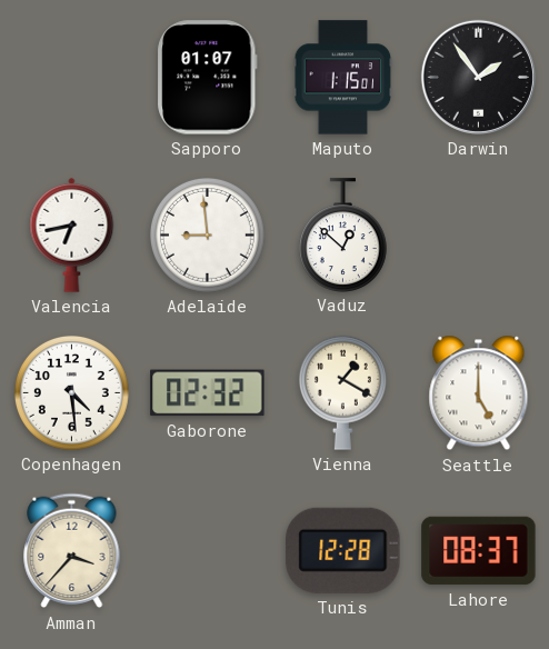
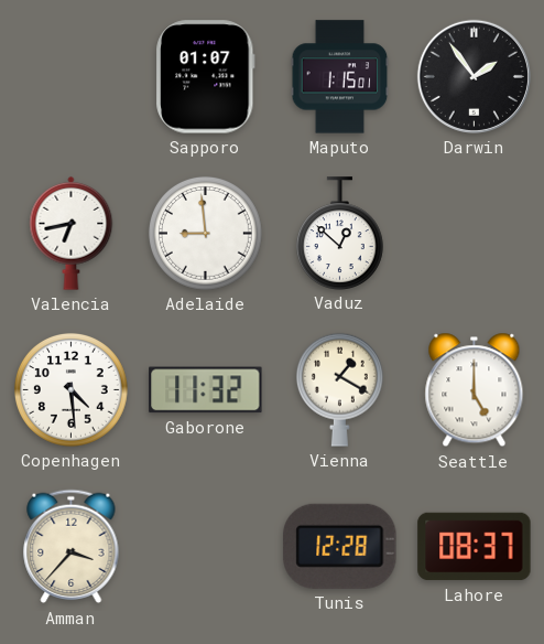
Gaborone: 02:32 -> 11:32 (206, 390)
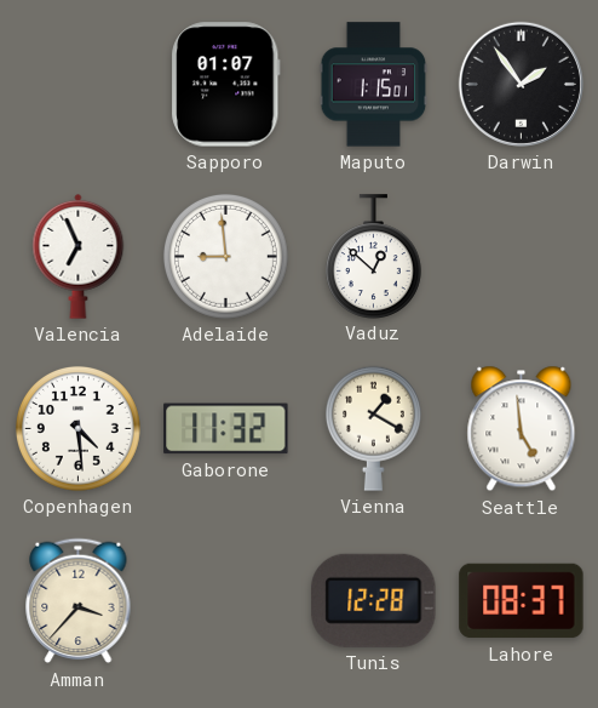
Valencia: 6:43 -> 6:56 (79, 256)
Seattle: 5:00 -> 4:59 (522, 429)
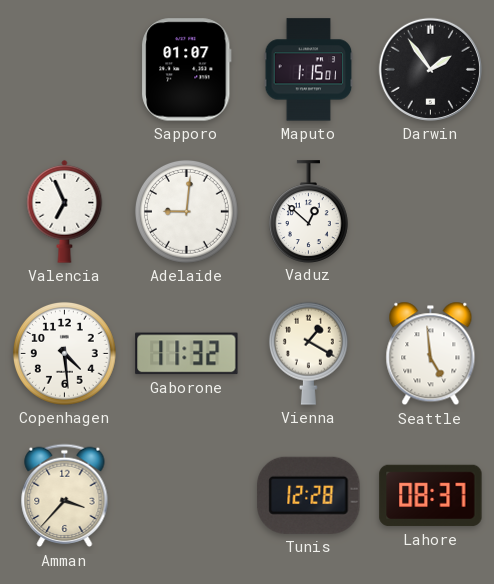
Adelaide: 8:59 -> 9:01 (186, 211)
